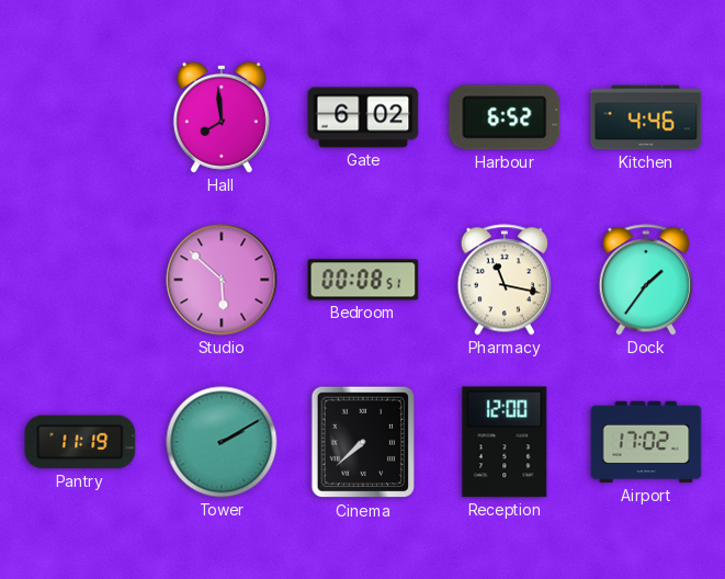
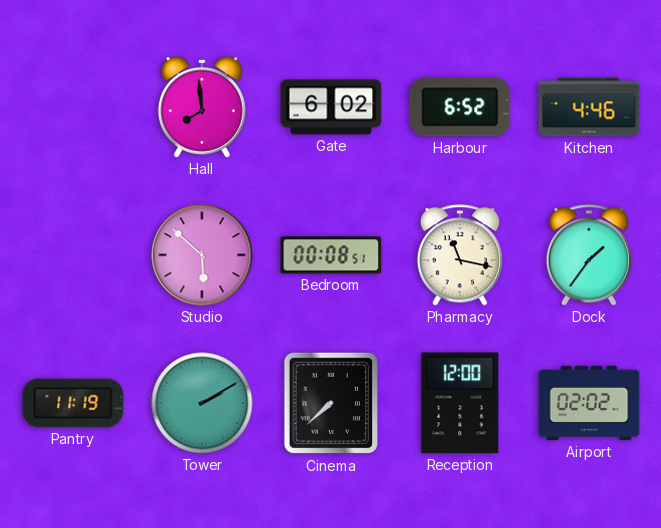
Airport: 17:02 -> 02:02 (589, 403)
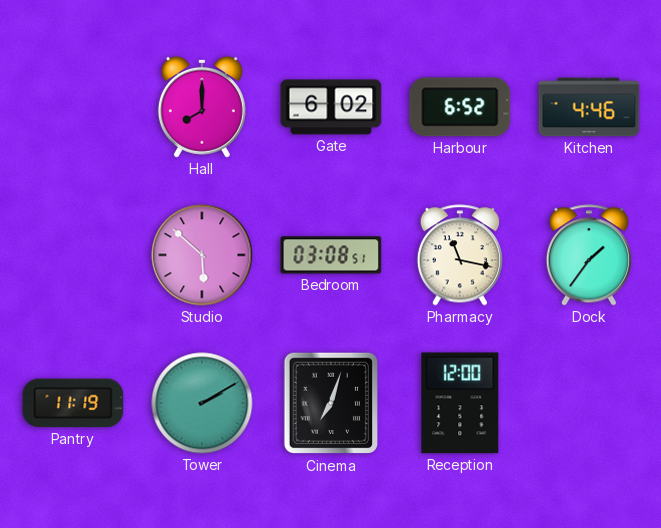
Hall: 7:59 -> 8:00 (202, 107)
Bedroom: 00:08 -> 03:08 (331, 255)
Cinema: 7:38 -> 7:03 (331, 403)
Airport: 02:02 -> none (589, 403)
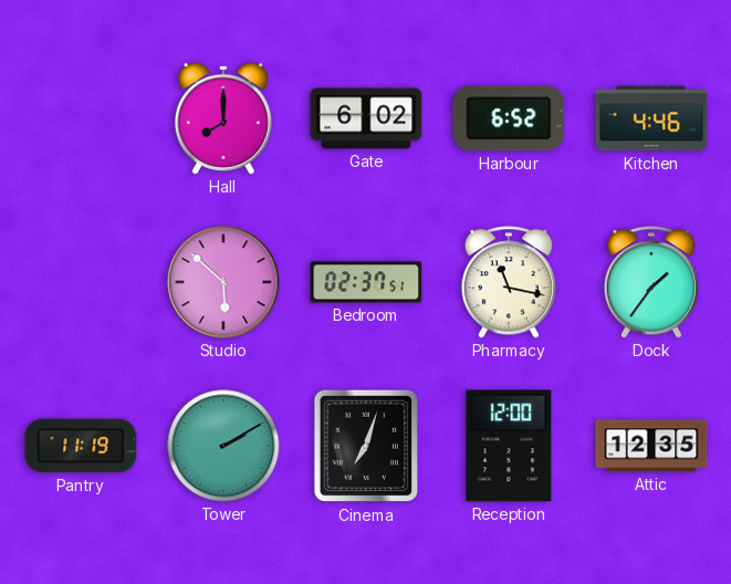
Bedroom: 03:08 -> 02:37 (366, 282)
Attic: none -> 12:35 (651, 446)
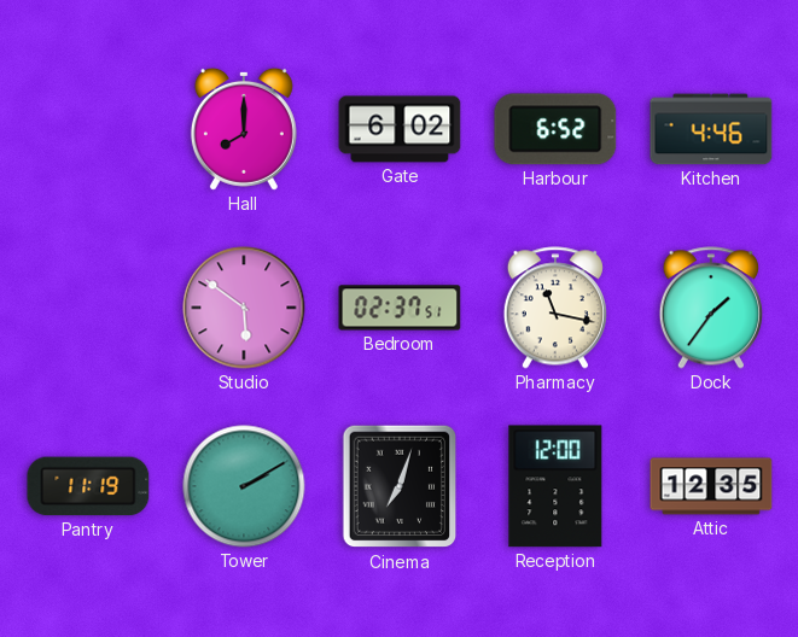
Studio: 5:52 -> 5:51 (244, 308)
